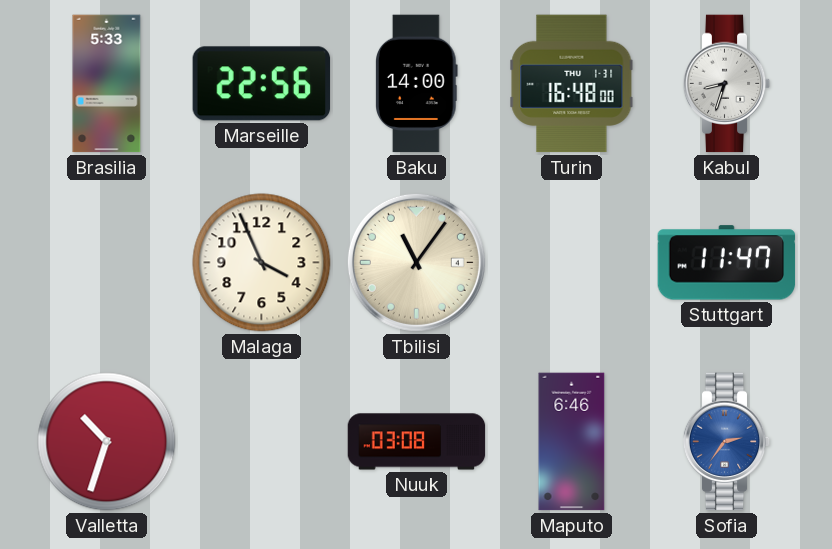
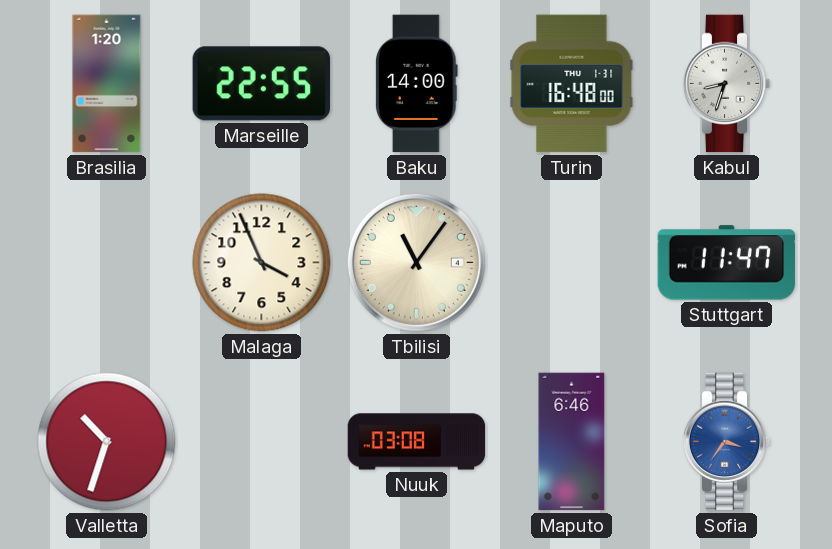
Brasilia: 5:33 -> 1:20 (107, 84)
Marseille: 22:56 -> 22:55 (262, 84)
Sofia: 2:36 -> 3:36 (727, 442)
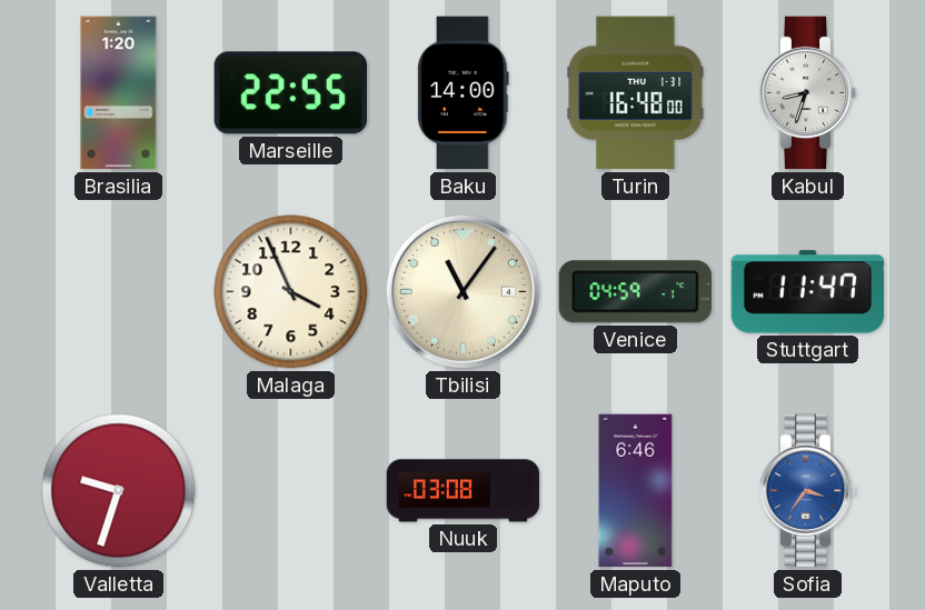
Venice: none -> 04:59 (635, 292)
Valletta: 10:33 -> 9:33 (119, 491)
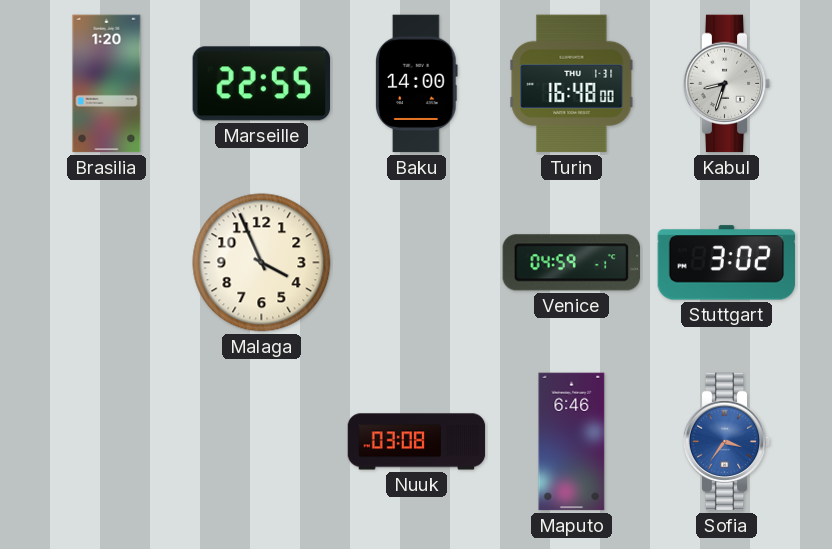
Tbilisi: 11:06 -> none (463, 291)
Stuttgart: 11:47 -> 3:02 (727, 263)
Valletta: 9:33 -> none (119, 491)
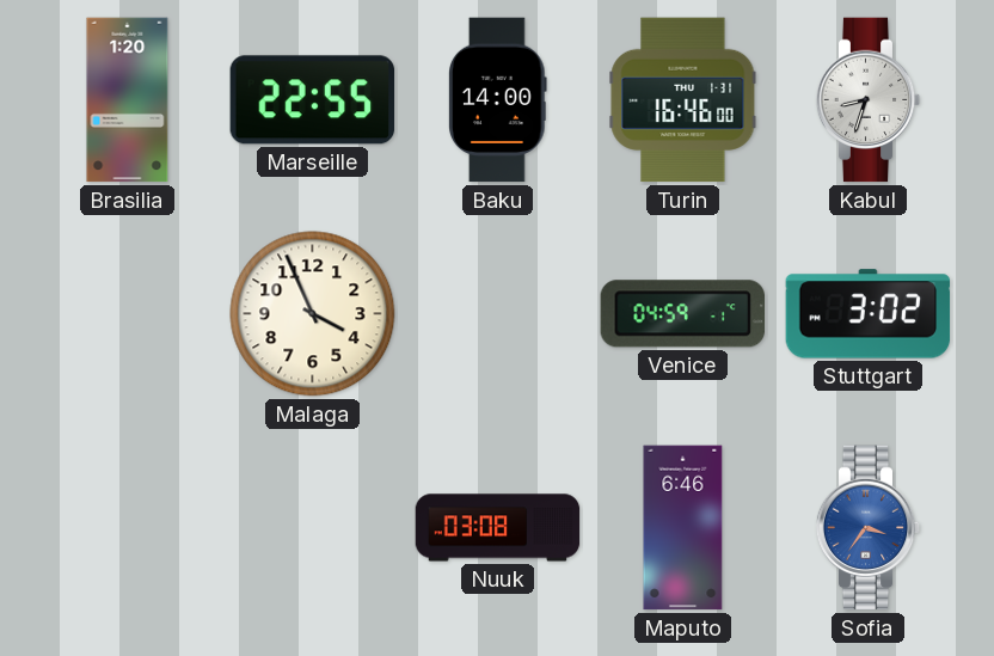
Turin: 16:48 -> 16:46 (683, 100)
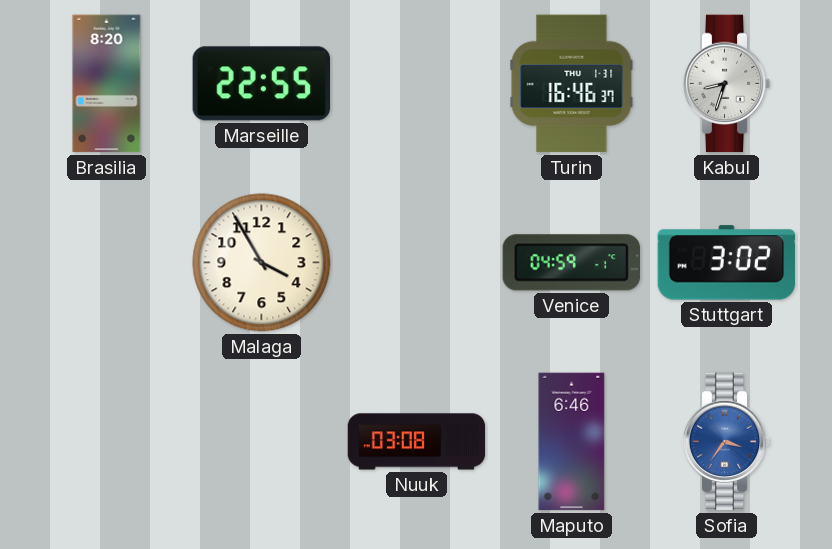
Brasilia: 1:20 -> 8:20 (107, 84)
Baku: 14:00 -> none (498, 100)
Turin: 16:46:00 -> 16:46:37 (572, 84)
Malaga: 3:56 -> 3:55 (262, 263)
